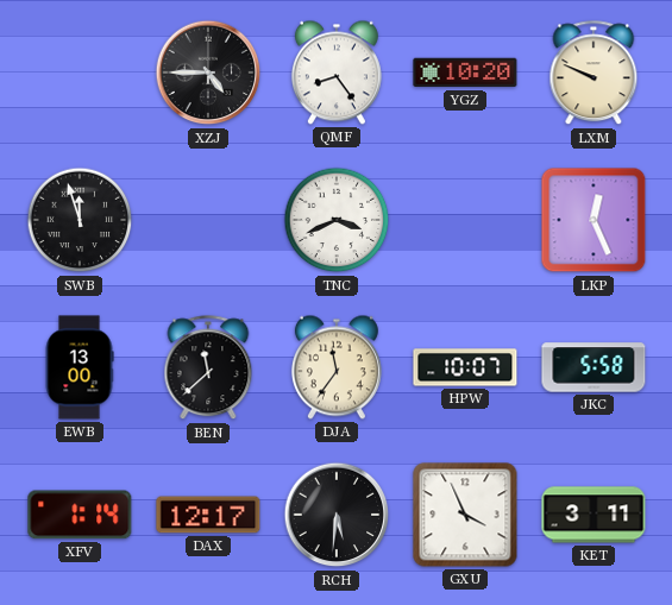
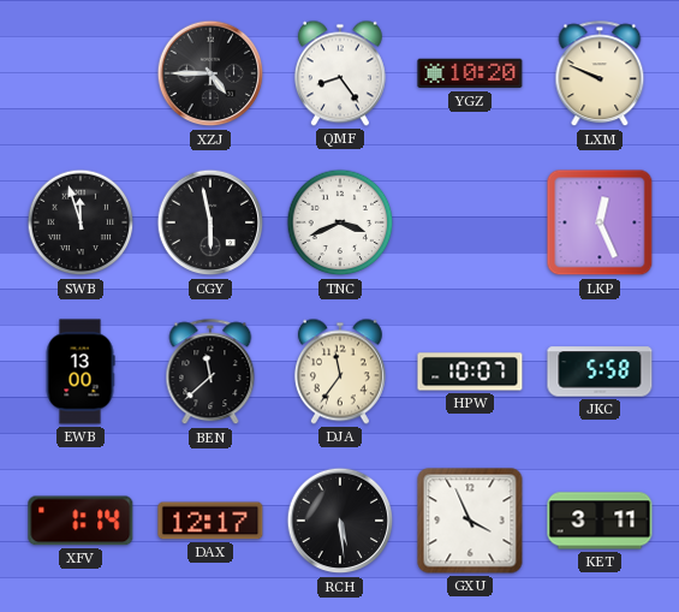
CGY: none -> 5:58 (210, 222)
RCH: 5:31 -> 5:29 (340, 521)
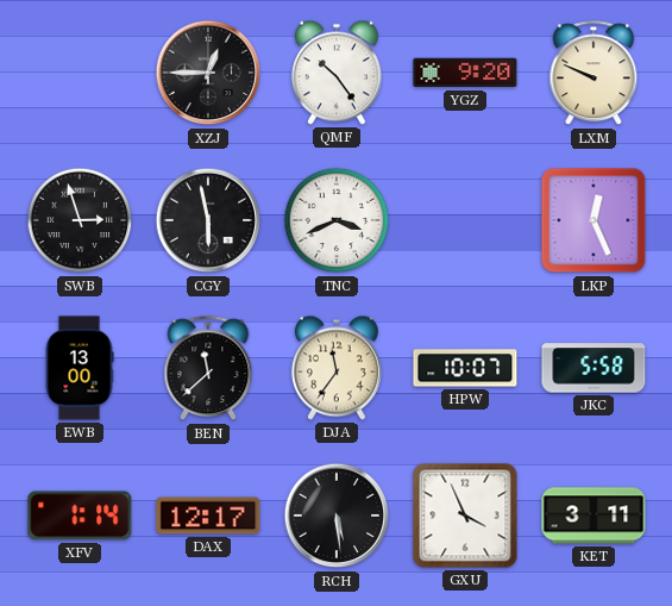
XZJ: 4:45 -> 12:45 (208, 73)
QMF: 8:24 -> 10:24 (337, 73)
YGZ: 10:20 -> 9:20 (465, 73)
SWB: 11:57 -> 2:57 (80, 220)
